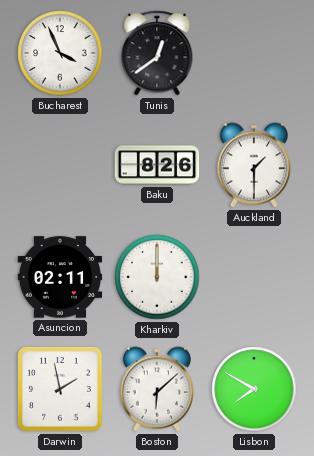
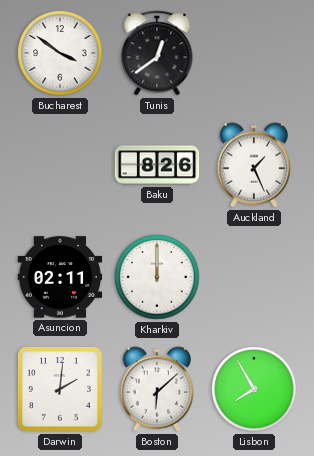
Bucharest: 3:56 -> 3:51 (60, 53)
Auckland: 1:30 -> 1:26 (253, 165)
Darwin: 1:58 -> 2:01 (60, 389)
Lisbon: 7:50 -> 7:55 (254, 389)
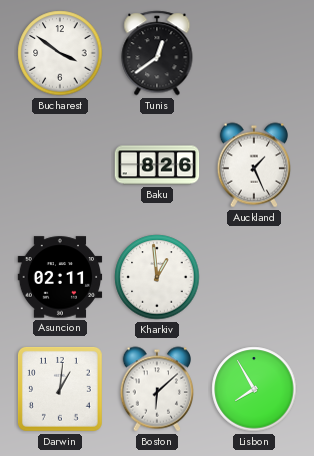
Kharkiv: 12:00 -> 12:59 (157, 277)
Darwin: 2:01 -> 1:01 (60, 389)
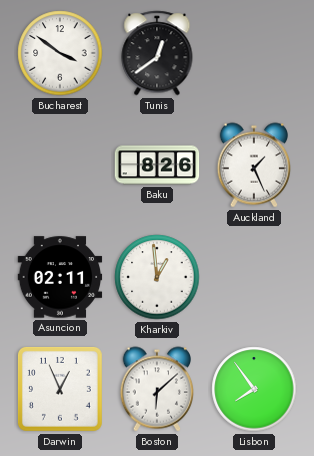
Darwin: 1:01 -> 12:56 (60, 389)
Lisbon: 7:55 -> 7:54 (254, 389)
